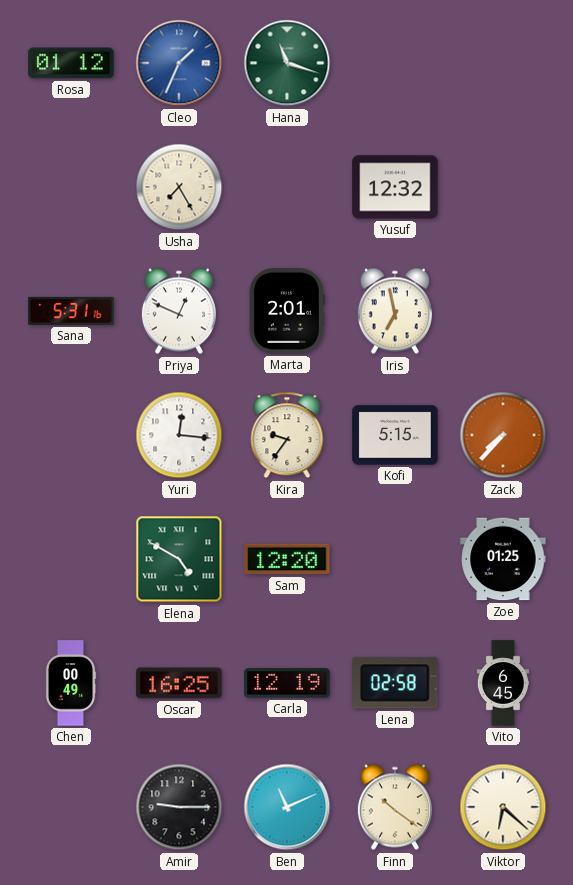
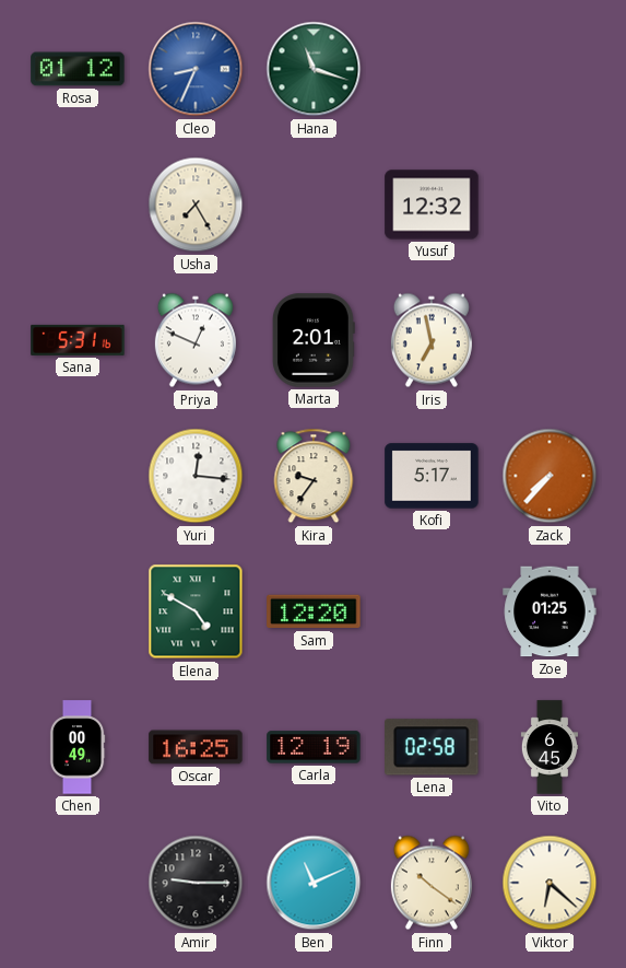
Cleo: 1:34 -> 8:34 (196, 69)
Kofi: 5:15 -> 5:17 (432, 476)
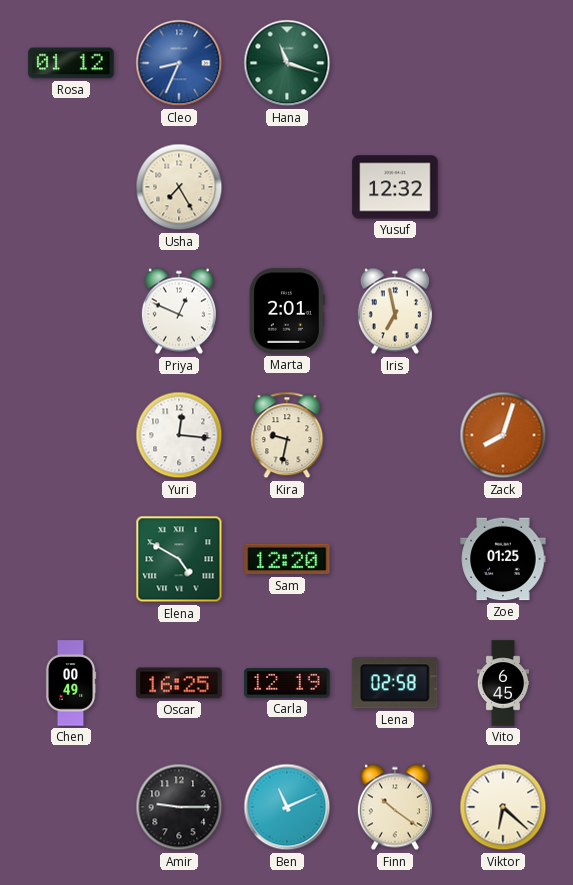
Sana: 5:31 -> none (78, 340)
Kira: 9:36 -> 9:32 (287, 435)
Kofi: 5:17 -> none (432, 476)
Zack: 7:37 -> 8:03 (503, 435)
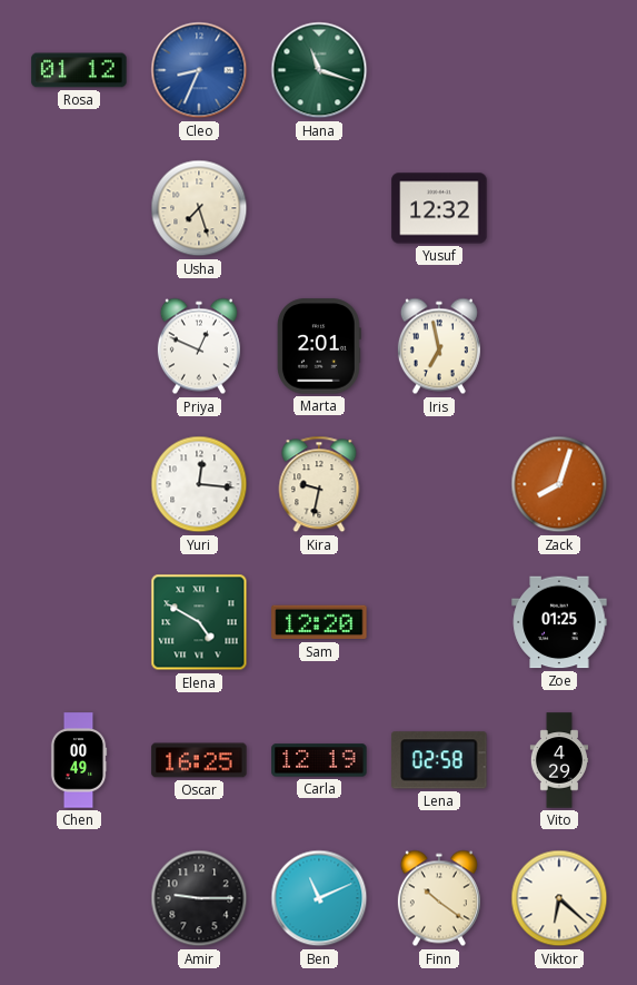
Usha: 7:25 -> 7:27 (199, 208)
Vito: 6:45 -> 4:29 (558, 760)
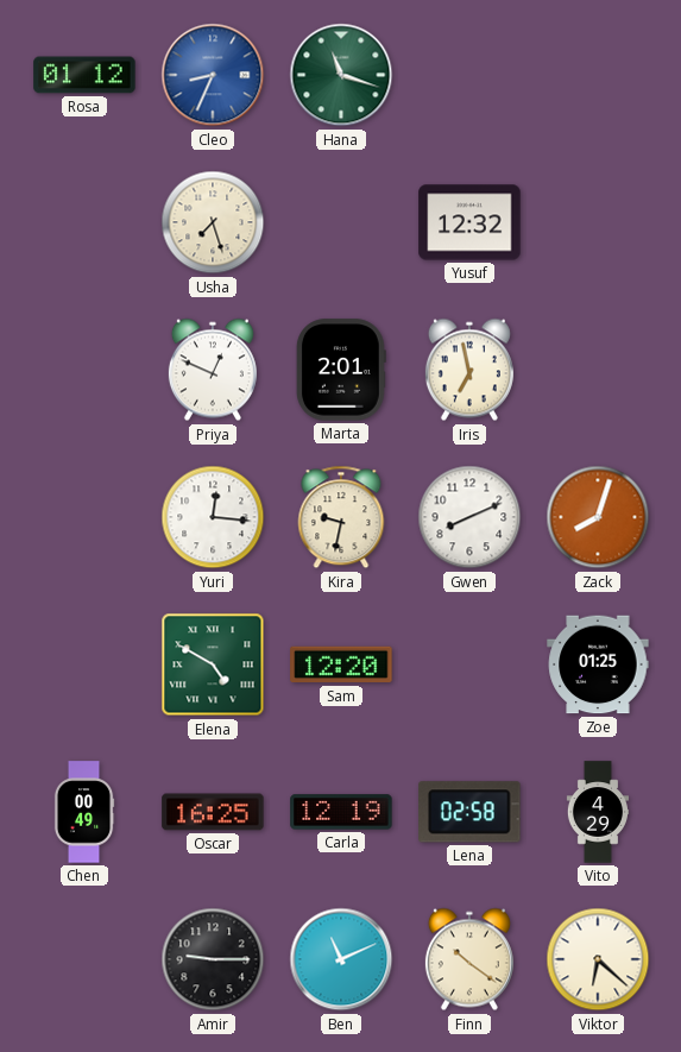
Gwen: none -> 8:11 (469, 517)
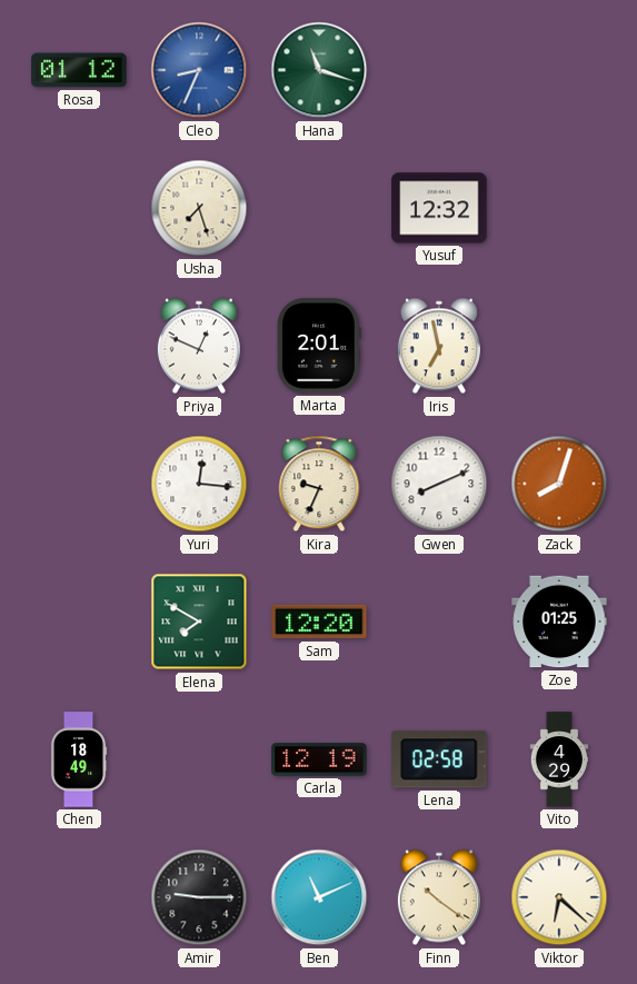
Kira: 9:32 -> 9:34 (319, 484)
Elena: 4:50 -> 7:50 (199, 622)
Chen: 00:49 -> 18:49 (79, 759)
Oscar: 16:25 -> none (213, 812)
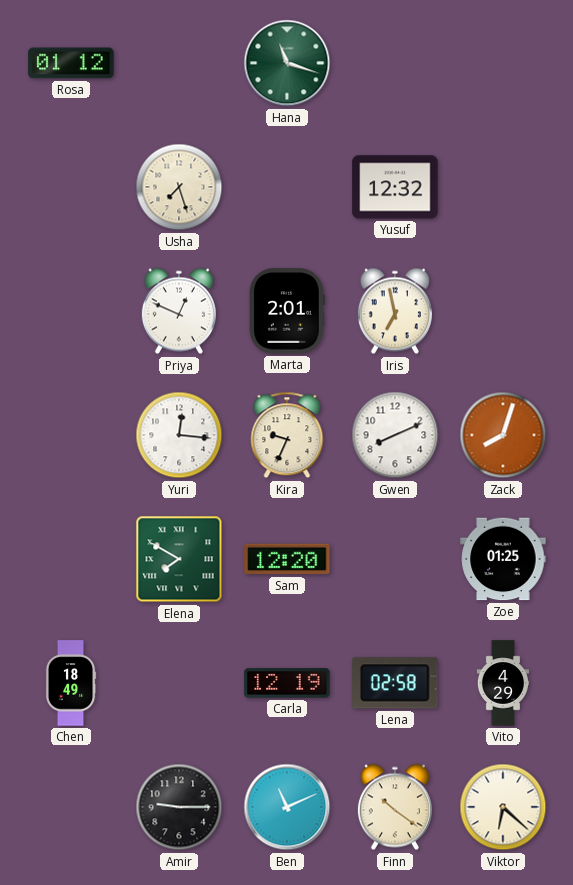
Cleo: 8:34 -> none (199, 70)
